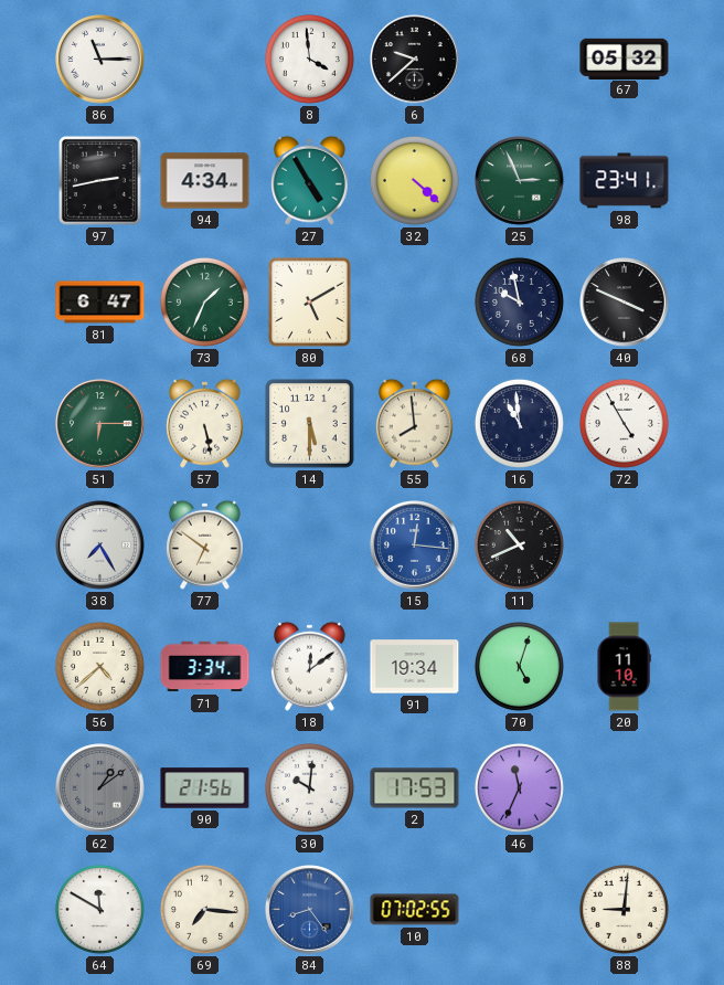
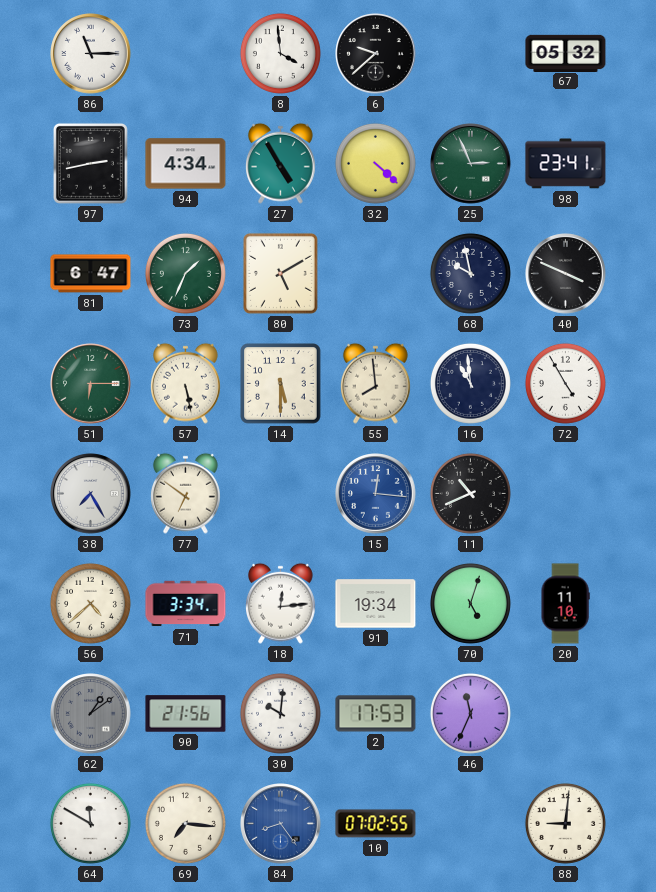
18: 12:09 -> 12:14 (281, 603)
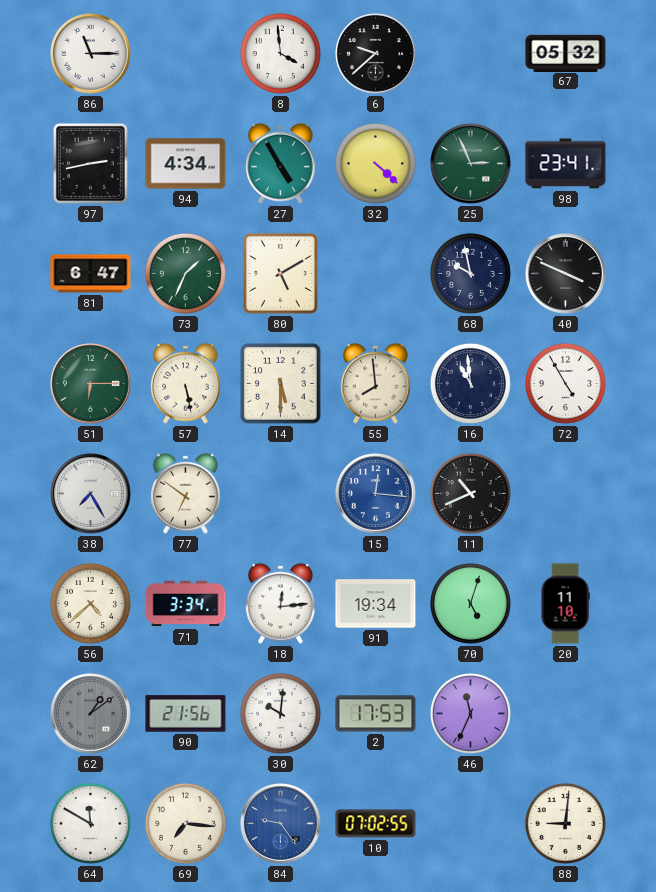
84: 8:24 -> 9:24 (281, 824)
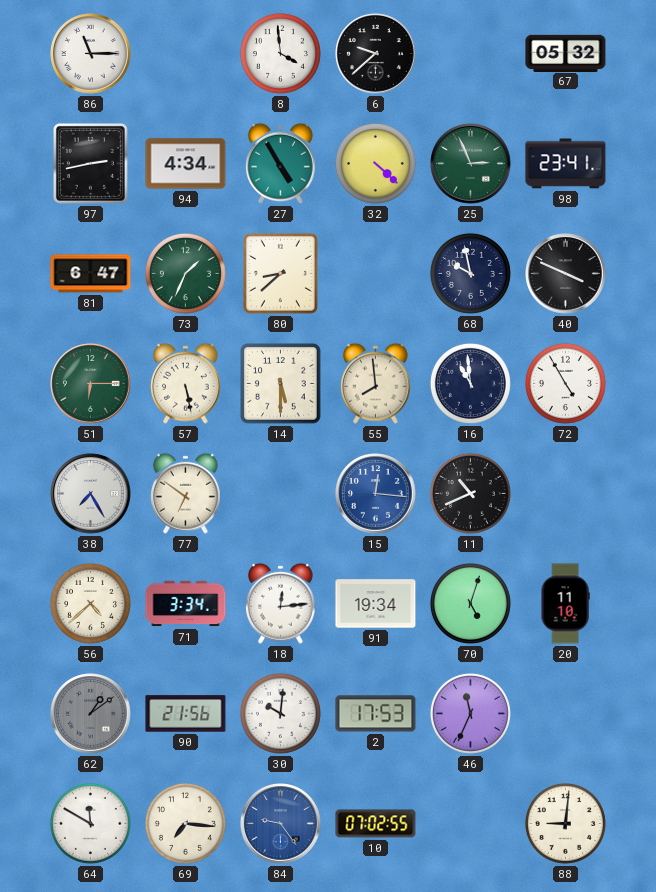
80: 5:10 -> 8:38 (280, 273)
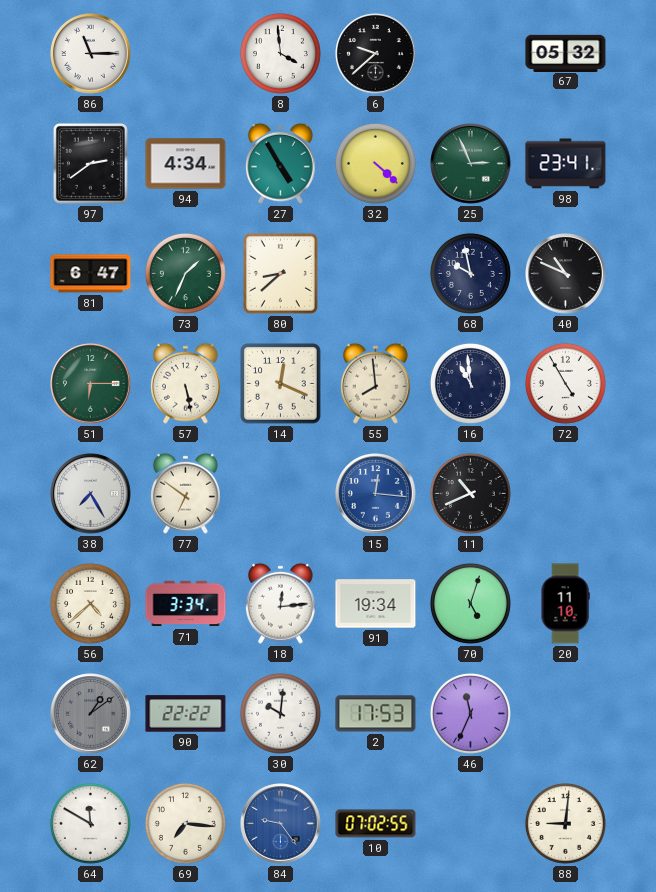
97: 2:43 -> 2:39 (90, 163)
40: 3:49 -> 10:49 (566, 274)
14: 5:30 -> 12:19 (281, 384)
90: 21:56 -> 22:22 (186, 714)
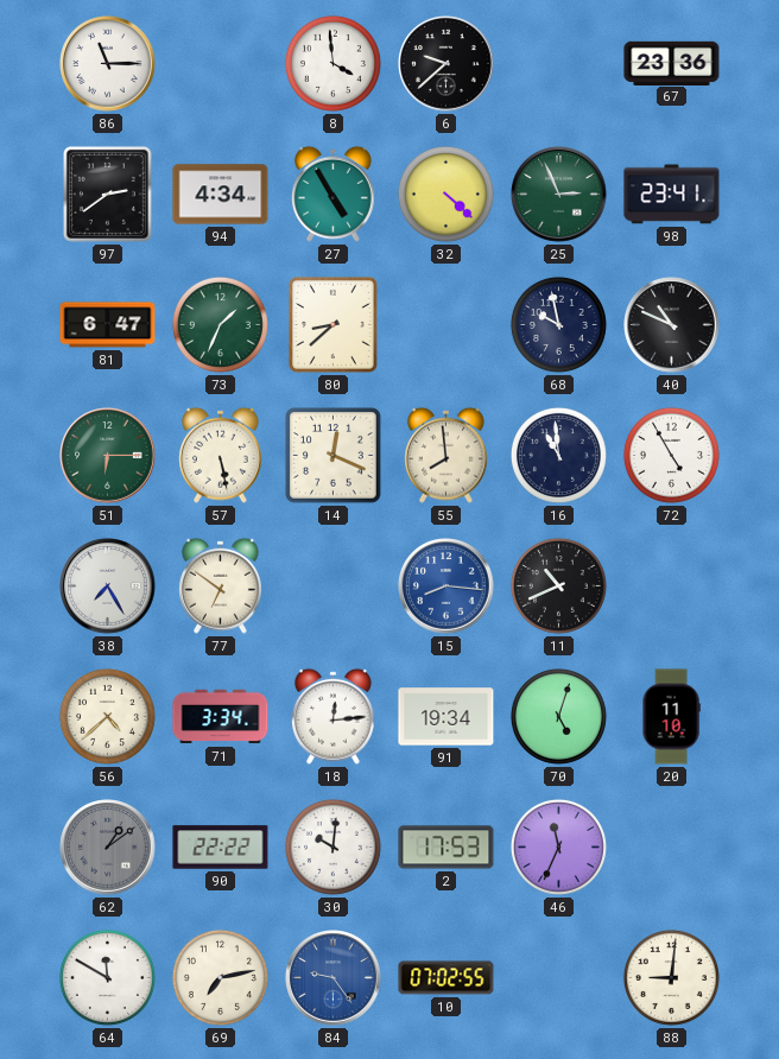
67: 05:32 -> 23:36 (672, 63)
15: 12:16 -> 8:16 (446, 586)
69: 7:16 -> 7:13 (220, 977)
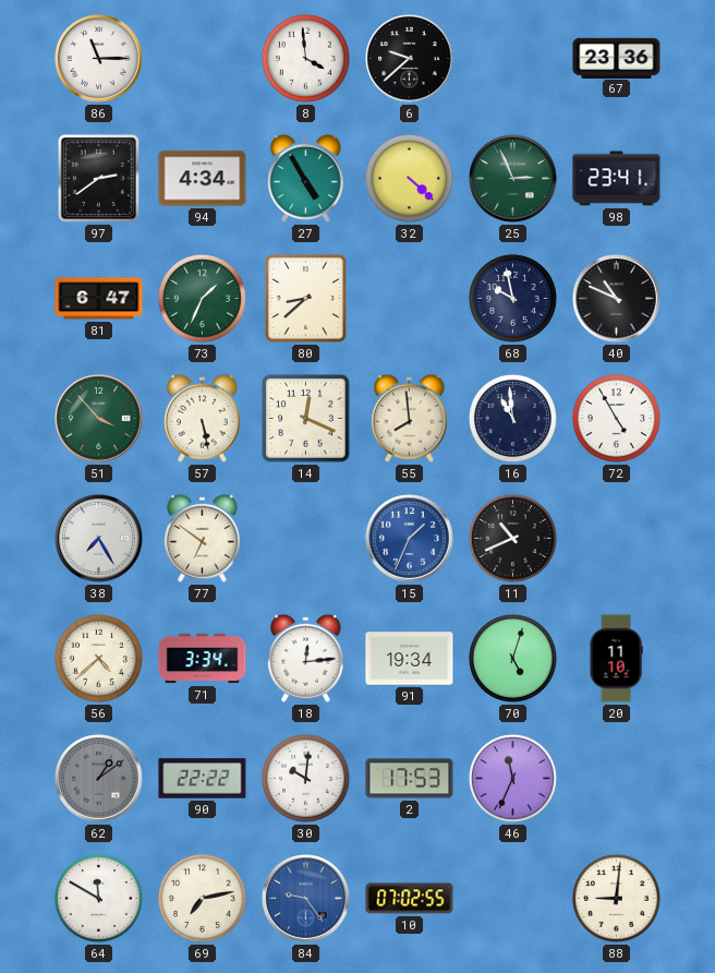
51: 6:15 -> 3:53 (99, 419)
15: 8:16 -> 1:34 (410, 539)
